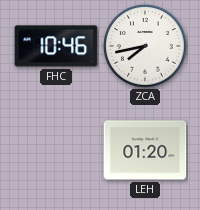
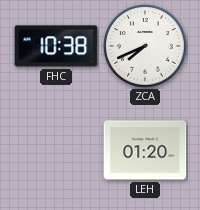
FHC: 10:46 -> 10:38 (56, 46)
ZCA: 7:43 -> 7:41 (145, 46)
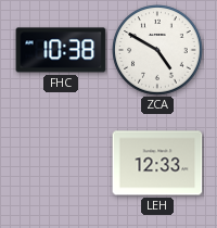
ZCA: 7:41 -> 4:50 (157, 50)
LEH: 01:20 -> 12:33 (157, 163)
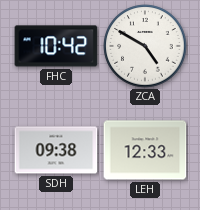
FHC: 10:38 -> 10:42 (56, 46)
SDH: none -> 09:38 (56, 150)
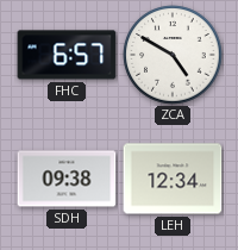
FHC: 10:42 -> 6:57 (67, 55)
LEH: 12:33 -> 12:34 (173, 179)
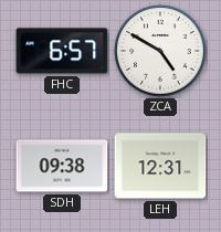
LEH: 12:34 -> 12:31 (160, 166)
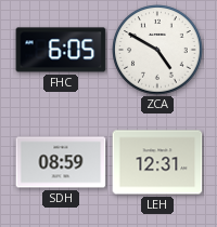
FHC: 6:57 -> 6:05 (61, 50)
SDH: 09:38 -> 08:59 (61, 162)
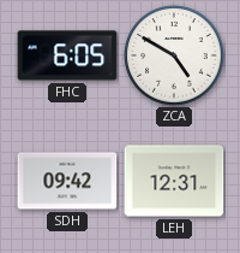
SDH: 08:59 -> 09:42 (67, 181)
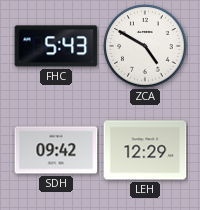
FHC: 6:05 -> 5:43 (56, 46)
LEH: 12:31 -> 12:29 (145, 150)
